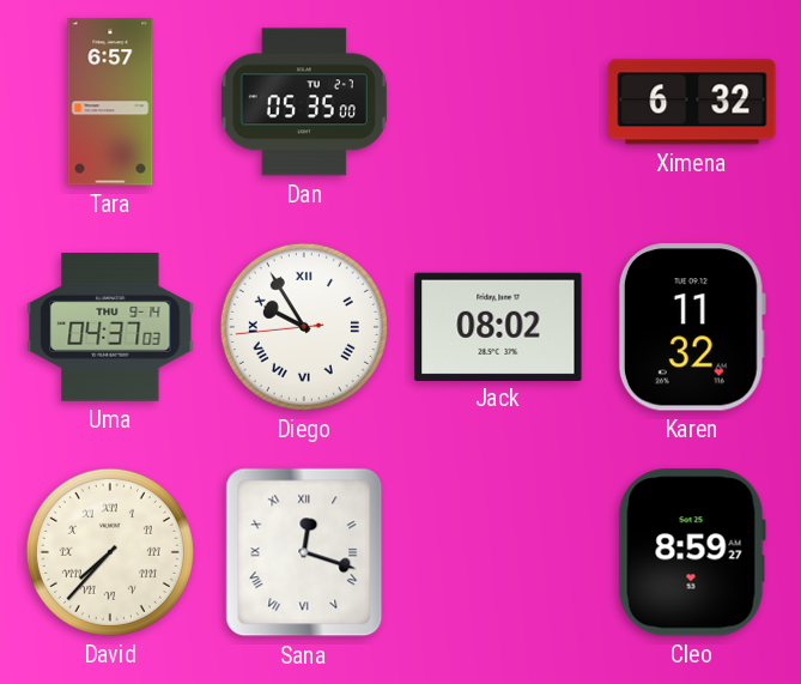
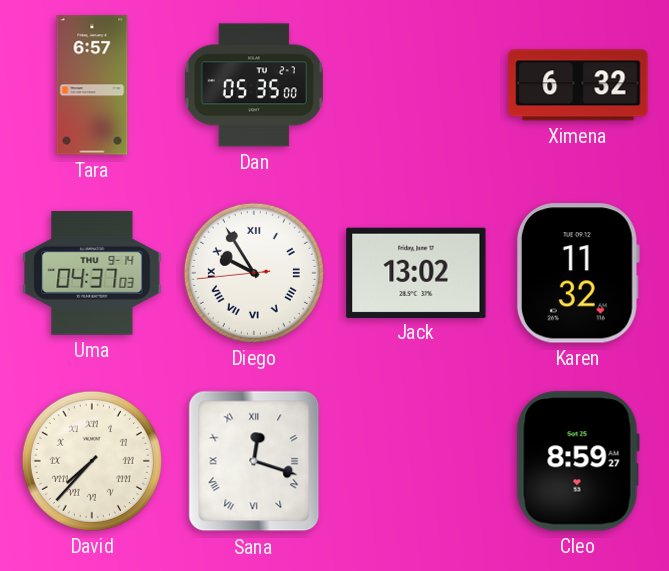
Jack: 08:02 -> 13:02 (416, 272)
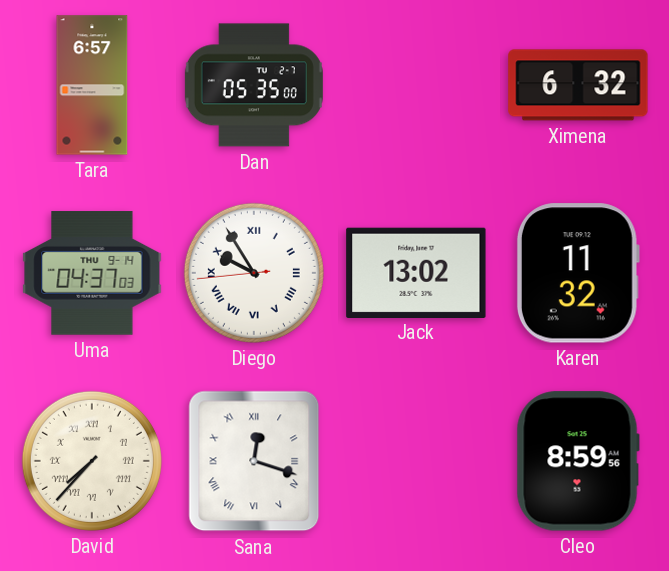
Cleo: 8:59:27 -> 8:59:56 (578, 461)
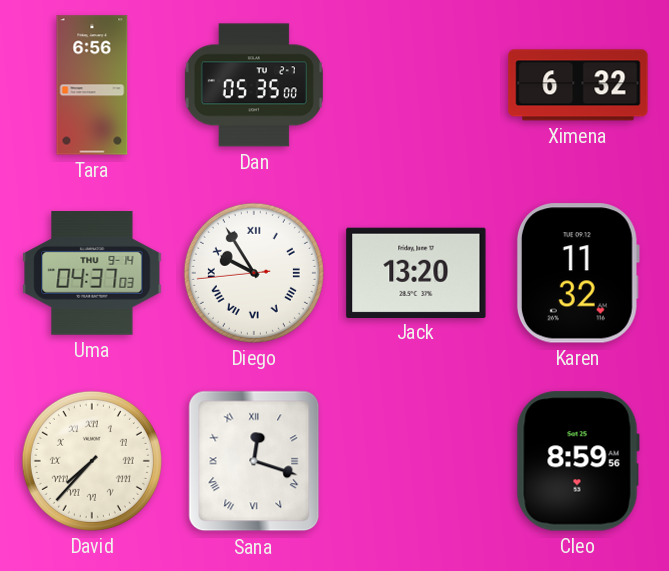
Tara: 6:57 -> 6:56 (92, 85)
Jack: 13:02 -> 13:20 (416, 272)
